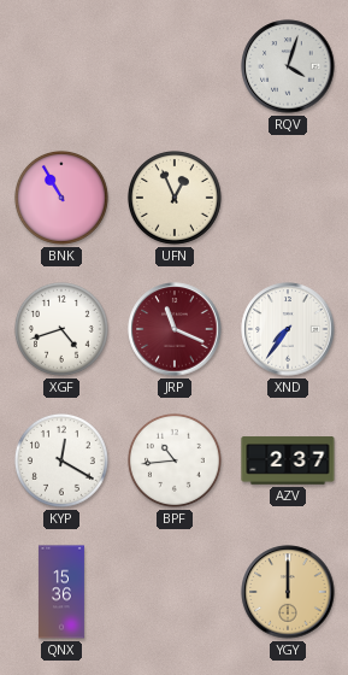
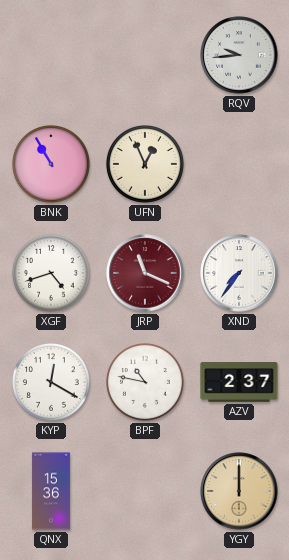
RQV: 4:03 -> 9:44 (239, 55)
BPF: 10:44 -> 10:47 (145, 382)
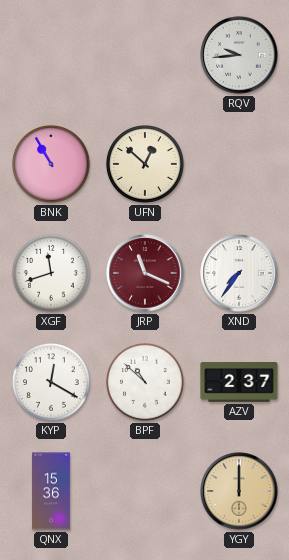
UFN: 12:56 -> 12:52 (145, 164)
XGF: 4:42 -> 11:42 (51, 273)
BPF: 10:47 -> 10:52 (145, 382)
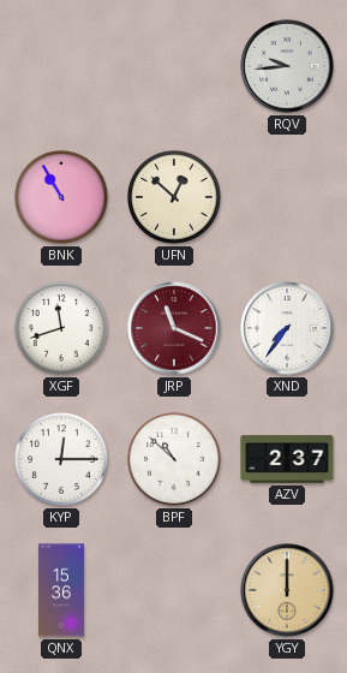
KYP: 12:20 -> 12:15 (61, 459)
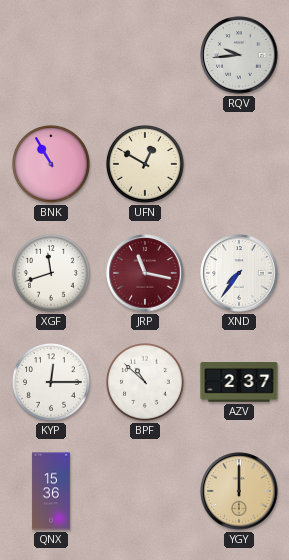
UFN: 12:52 -> 12:50 (145, 164)
JRP: 11:19 -> 11:17 (145, 273)
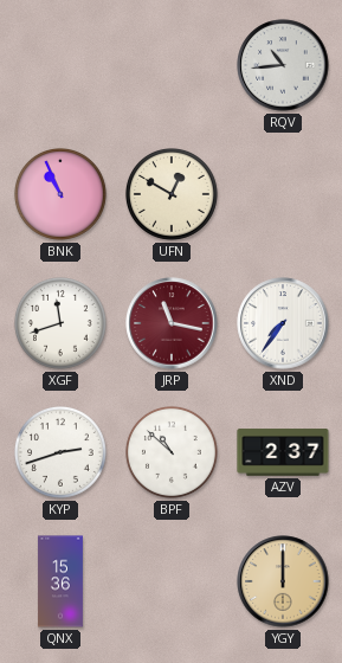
RQV: 9:44 -> 10:44 (283, 65)
BNK: 10:55 -> 10:56 (60, 194)
KYP: 12:15 -> 2:42 (60, 452)
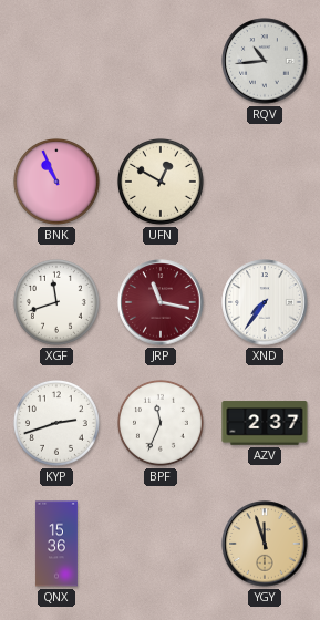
BPF: 10:52 -> 11:34 (161, 423)
YGY: 12:00 -> 11:57 (265, 544)
